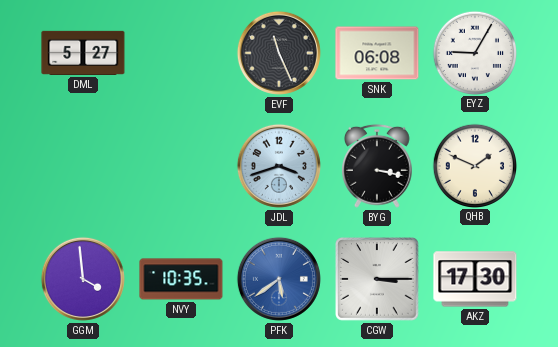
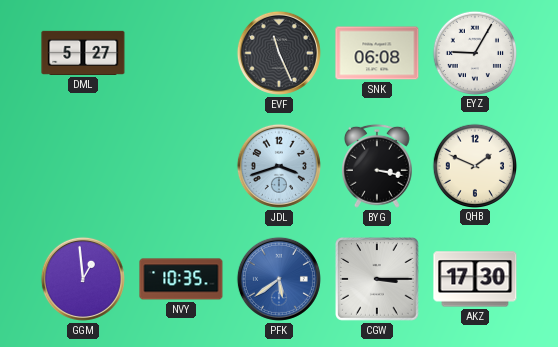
GGM: 3:59 -> 12:59 (83, 279)
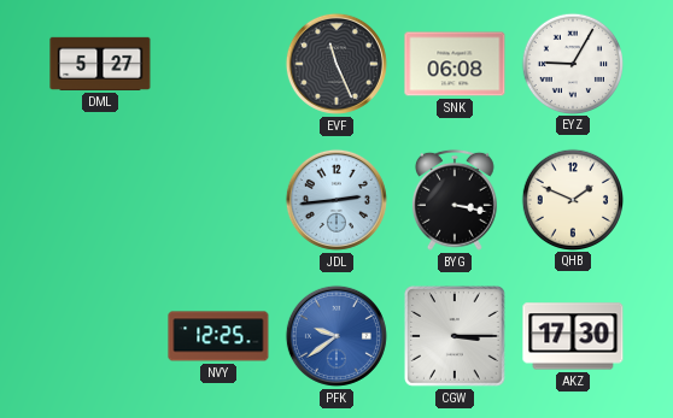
JDL: 3:42 -> 2:44 (336, 200)
GGM: 12:59 -> none (83, 279)
NVY: 10:35 -> 12:25 (218, 336)
PFK: 5:39 -> 9:39 (336, 336)
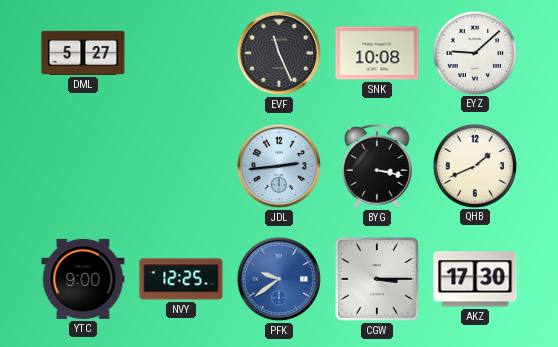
SNK: 06:08 -> 10:08 (377, 53)
EYZ: 9:05 -> 9:08 (474, 52)
QHB: 1:49 -> 1:41 (474, 165)
YTC: none -> 9:00 (83, 279)
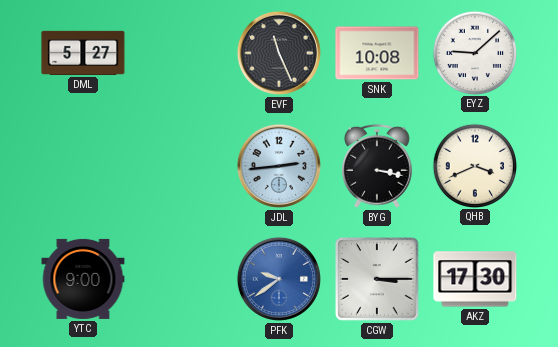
QHB: 1:41 -> 3:41 (474, 165)
NVY: 12:25 -> none (181, 279)
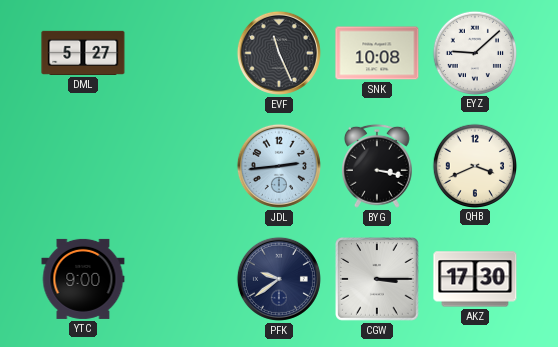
PFK dial: blue -> navy (279, 279)
